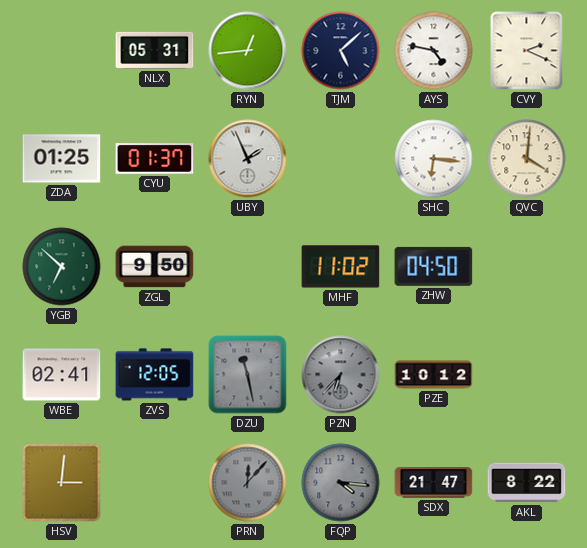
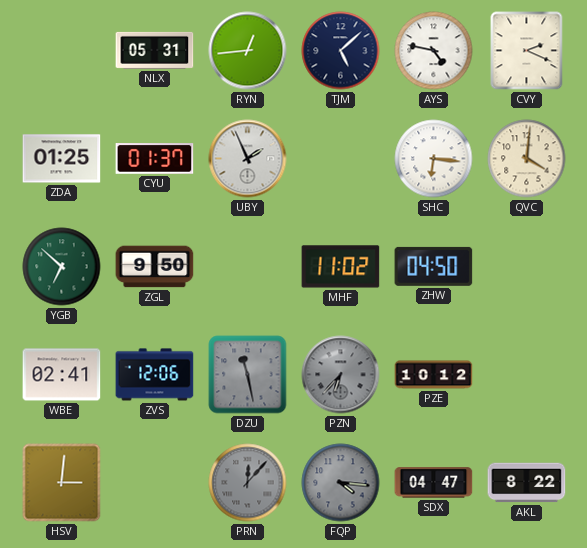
ZVS: 12:05 -> 12:06 (155, 375)
SDX: 21:47 -> 04:47 (434, 483)
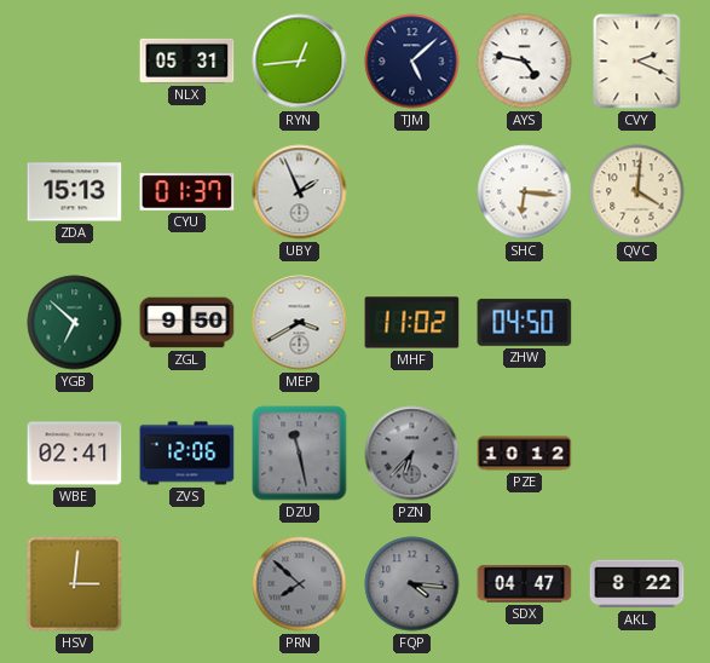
ZDA: 01:25 -> 15:13 (75, 192)
MEP: none -> 3:40 (300, 323)
PRN: 12:07 -> 7:52 (300, 584)
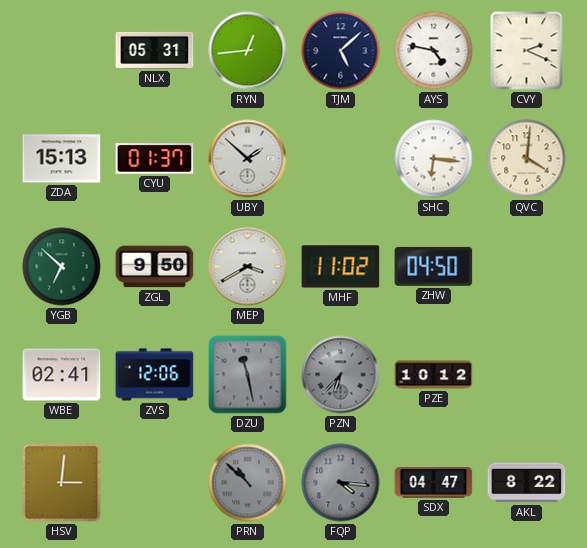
UBY: 1:56 -> 1:52 (248, 159)
PRN: 7:52 -> 10:52 (248, 483)
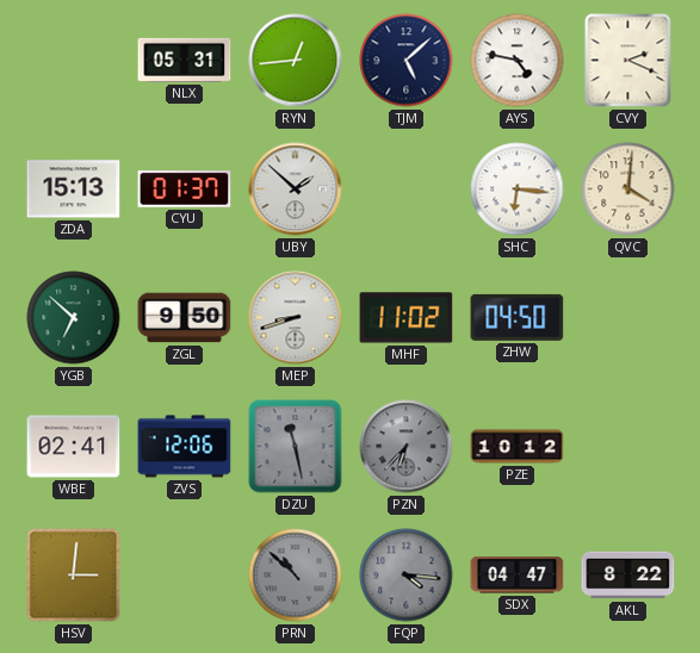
MEP: 3:40 -> 8:42 (296, 318)
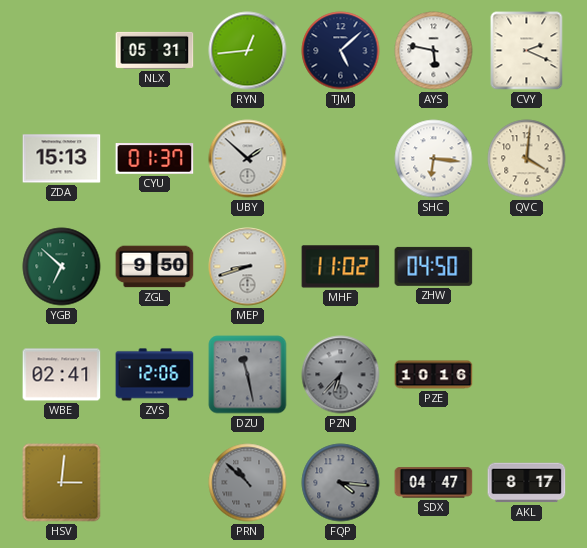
AYS: 4:47 -> 5:47 (434, 51)
PZE: 10:12 -> 10:16 (434, 375)
AKL: 8:22 -> 8:17 (527, 483)
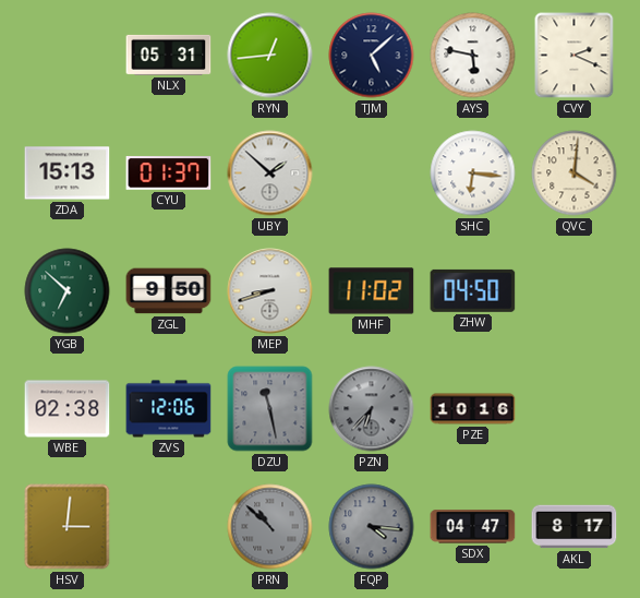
WBE: 02:41 -> 02:38 (68, 409)
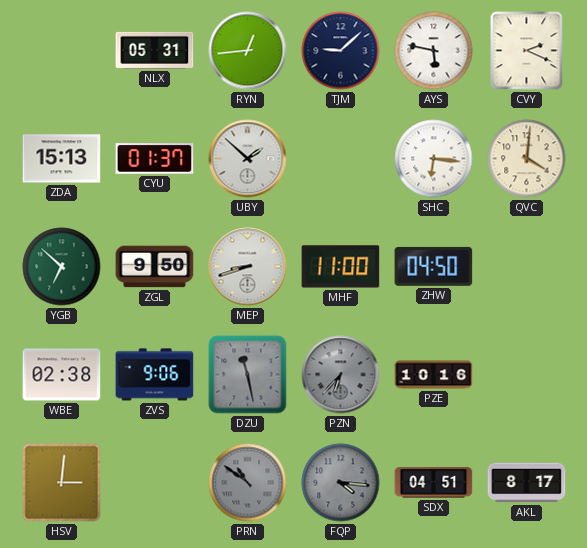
TJM: 5:08 -> 9:08 (341, 51)
MHF: 11:02 -> 11:00 (341, 267)
ZVS: 12:06 -> 9:06 (155, 375)
PRN: 10:52 -> 10:51 (248, 483)
SDX: 04:47 -> 04:51 (434, 483)
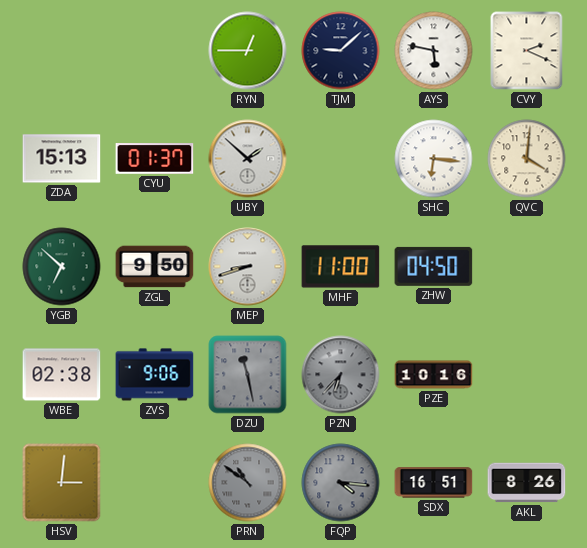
NLX: 05:31 -> none (155, 50)
RYN: 12:44 -> 12:45 (248, 51)
SDX: 04:51 -> 16:51 (434, 483)
AKL: 8:17 -> 8:26 (527, 483)
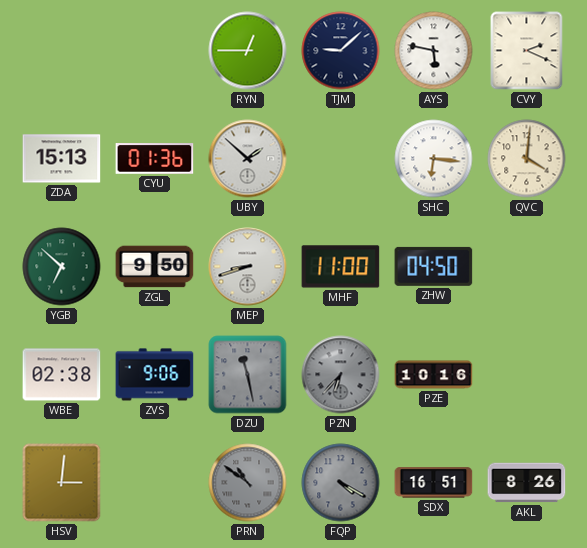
CYU: 01:37 -> 01:36 (155, 159)
FQP: 4:16 -> 4:20 (341, 483)
